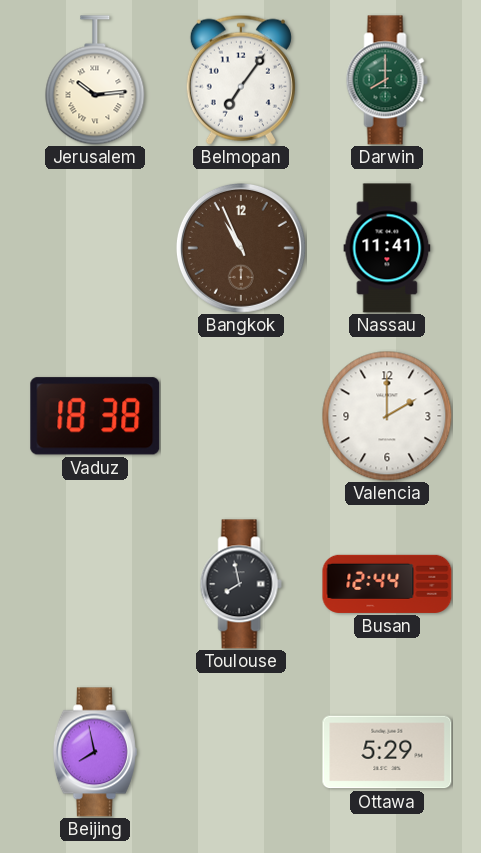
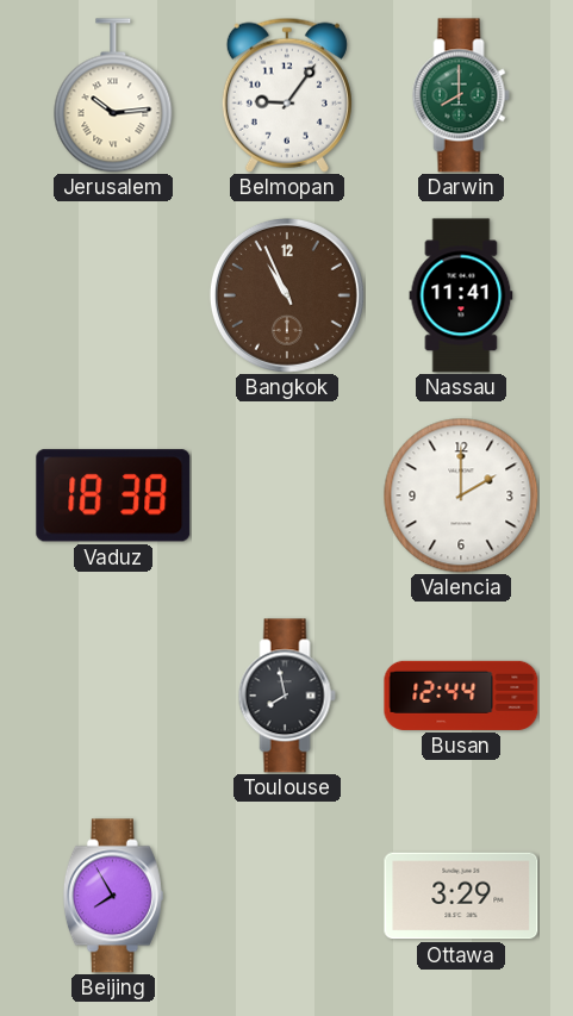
Belmopan: 7:06 -> 9:06 (287, 95)
Beijing: 7:58 -> 7:55 (113, 896)
Ottawa: 5:29 -> 3:29 (461, 896)
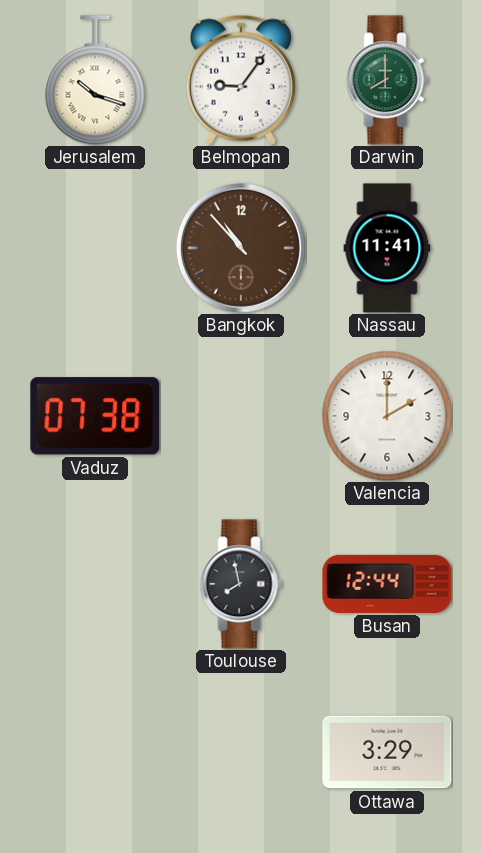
Jerusalem: 10:14 -> 10:18 (95, 80)
Bangkok: 10:56 -> 10:53 (241, 248)
Vaduz: 18:38 -> 07:38 (95, 416)
Beijing: 7:55 -> none (113, 896)
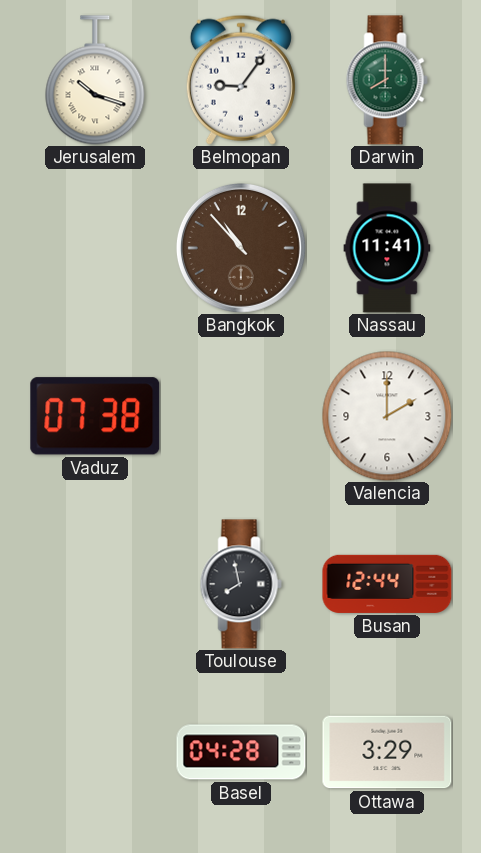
Basel: none -> 04:28 (241, 752)
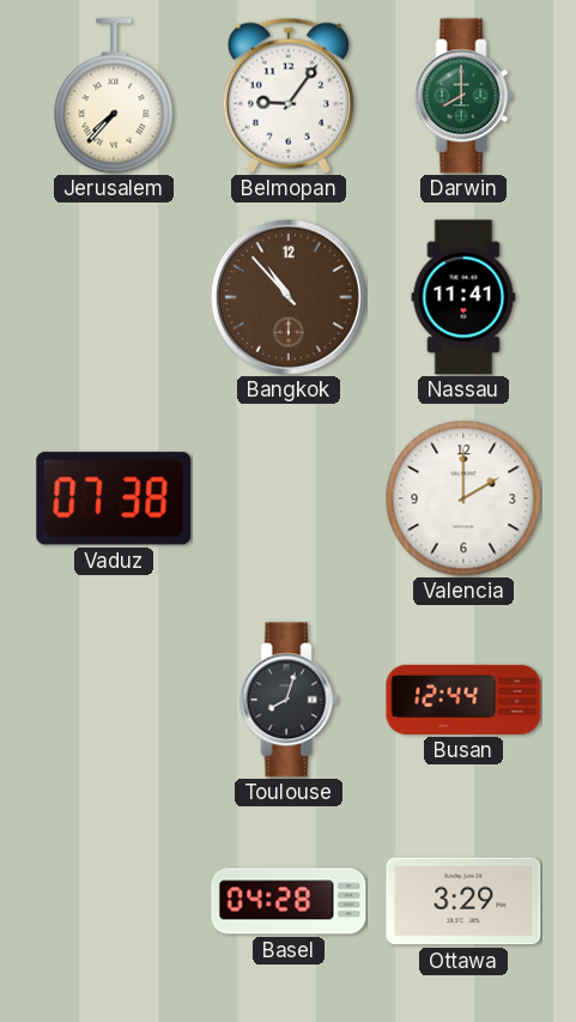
Jerusalem: 10:18 -> 7:37 (114, 96)
Toulouse: 7:58 -> 8:03 (289, 700)
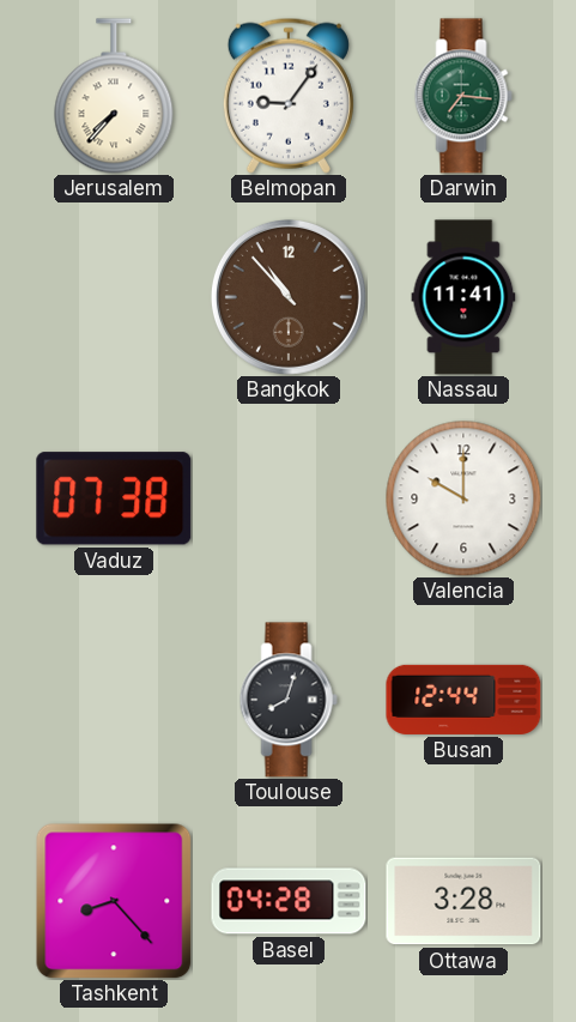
Darwin: 8:00 -> 7:16 (463, 96)
Valencia: 2:00 -> 10:00 (463, 498)
Tashkent: none -> 8:23 (114, 901)
Ottawa: 3:29 -> 3:28 (463, 901)
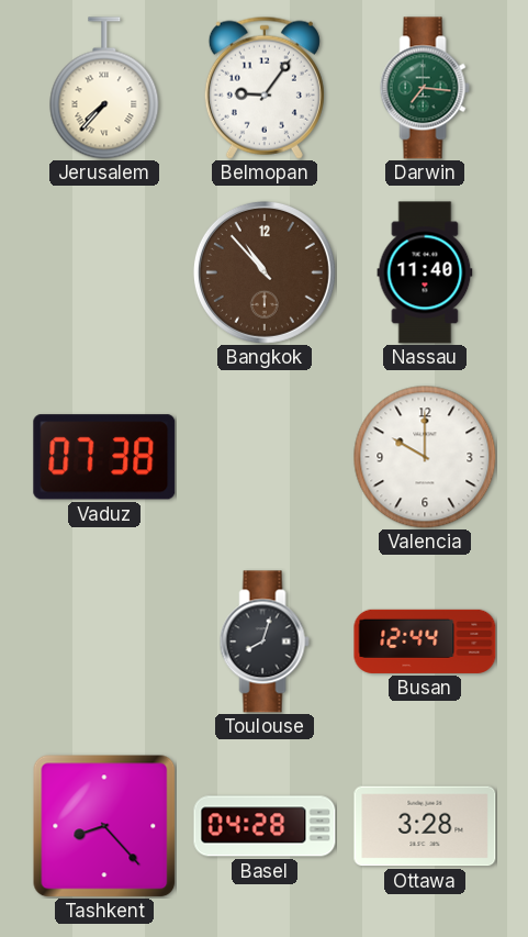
Nassau: 11:41 -> 11:40 (425, 272)
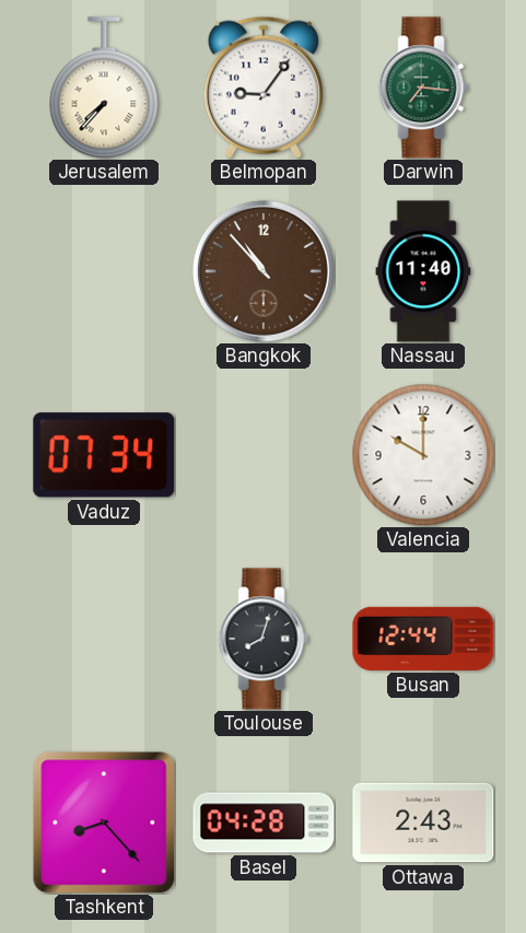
Vaduz: 07:38 -> 07:34 (104, 455)
Ottawa: 3:28 -> 2:43 (423, 823)
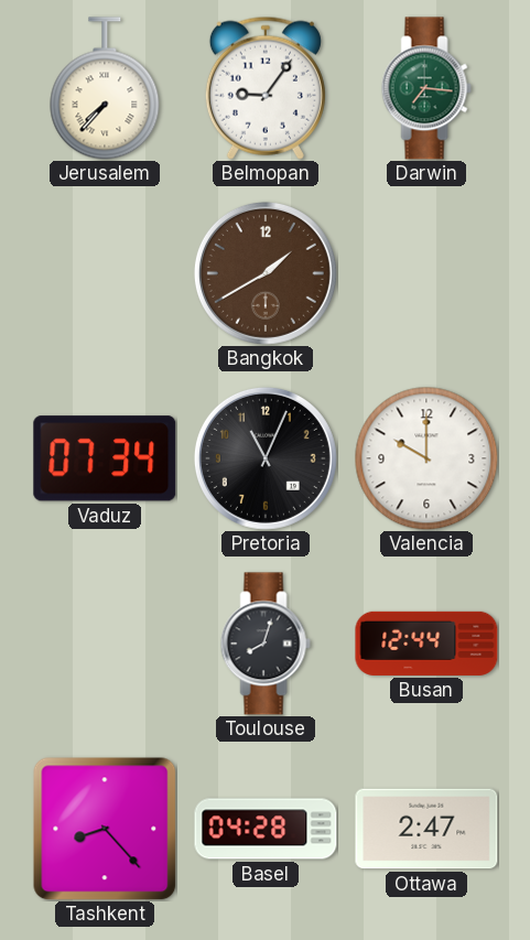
Bangkok: 10:53 -> 1:40 (266, 273)
Nassau: 11:40 -> none (423, 271)
Pretoria: none -> 11:04 (266, 458)
Ottawa: 2:43 -> 2:47 (426, 829)
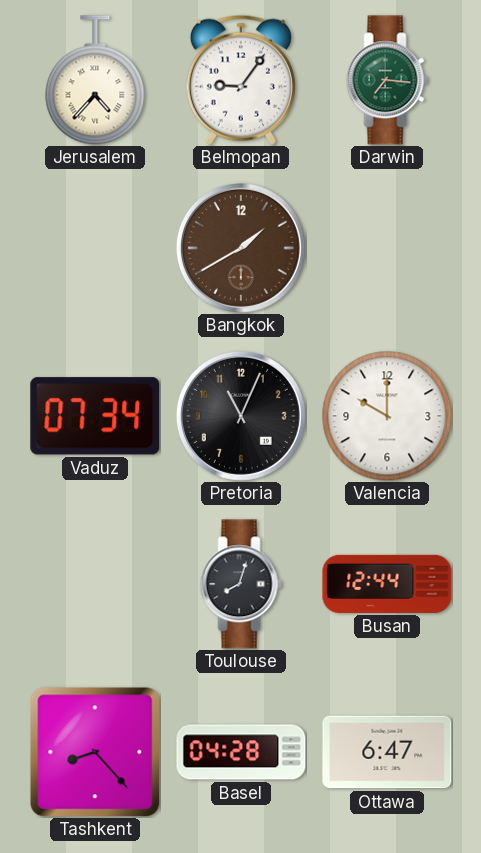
Jerusalem: 7:37 -> 4:37 (95, 80)
Ottawa: 2:47 -> 6:47 (387, 752)
